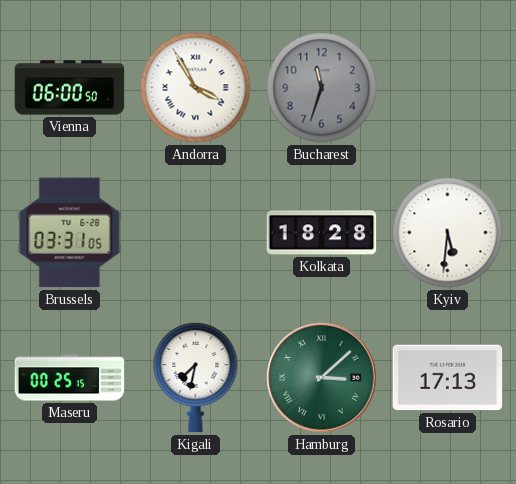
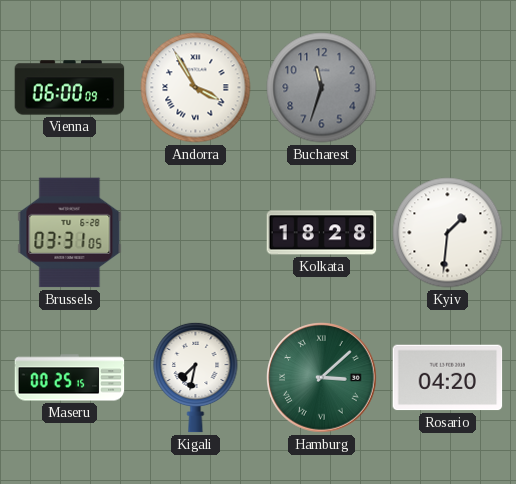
Vienna: 06:00:50 -> 06:00:09 (70, 88)
Kyiv: 5:31 -> 1:31 (448, 233)
Rosario: 17:13 -> 04:20 (448, 378)
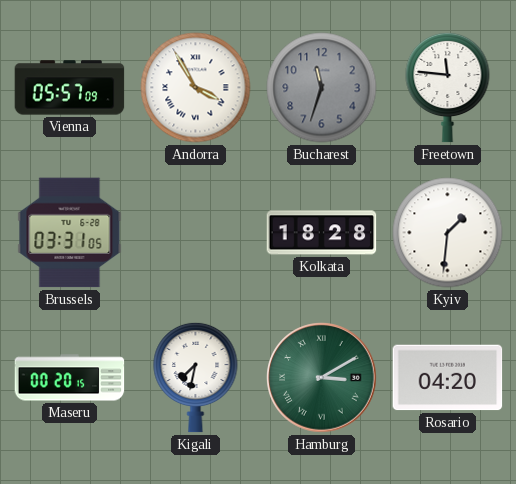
Vienna: 06:00 -> 05:57 (70, 88)
Freetown: none -> 11:46 (448, 87)
Maseru: 00:25 -> 00:20 (70, 378)
Hamburg: 3:08 -> 3:10 (322, 378)
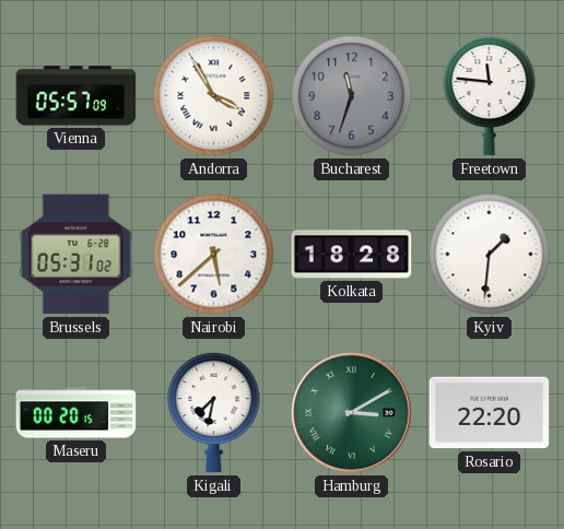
Brussels: 03:31 -> 05:31 (77, 255)
Nairobi: none -> 5:38 (214, 255)
Rosario: 04:20 -> 22:20 (490, 413)
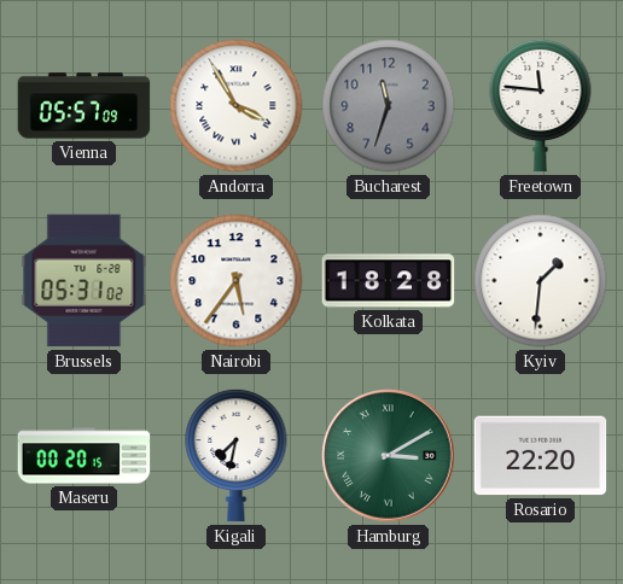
Nairobi: 5:38 -> 5:36 (237, 281)
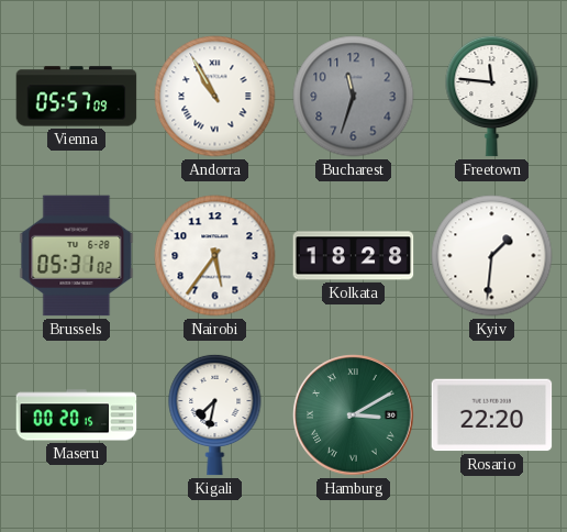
Andorra: 3:55 -> 10:55 (215, 97)
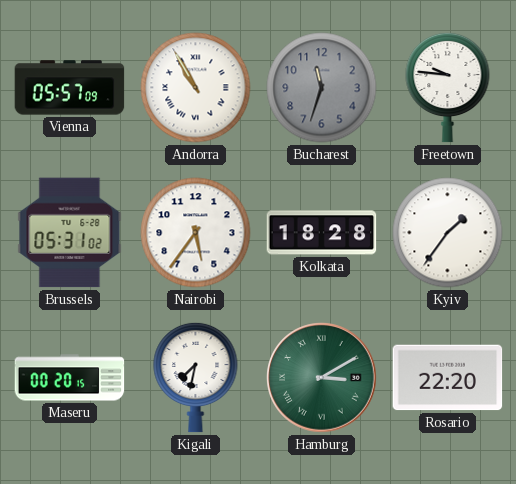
Freetown: 11:46 -> 9:46 (448, 87)
Kyiv: 1:31 -> 1:36 (448, 233)
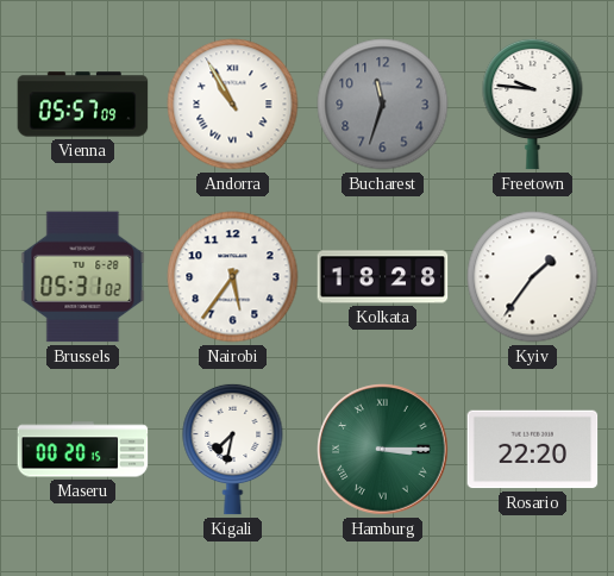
Hamburg: 3:10 -> 3:15 (383, 450)
